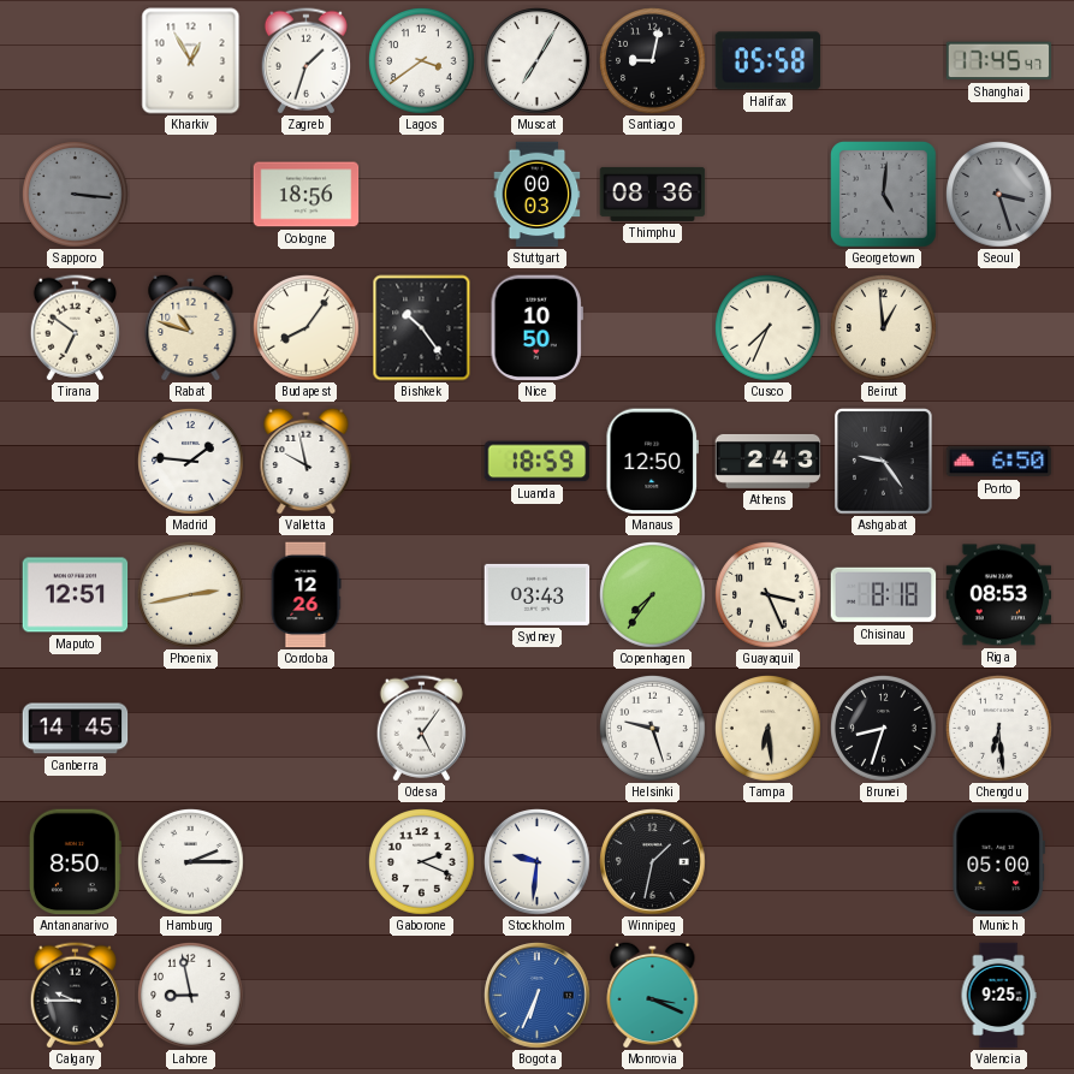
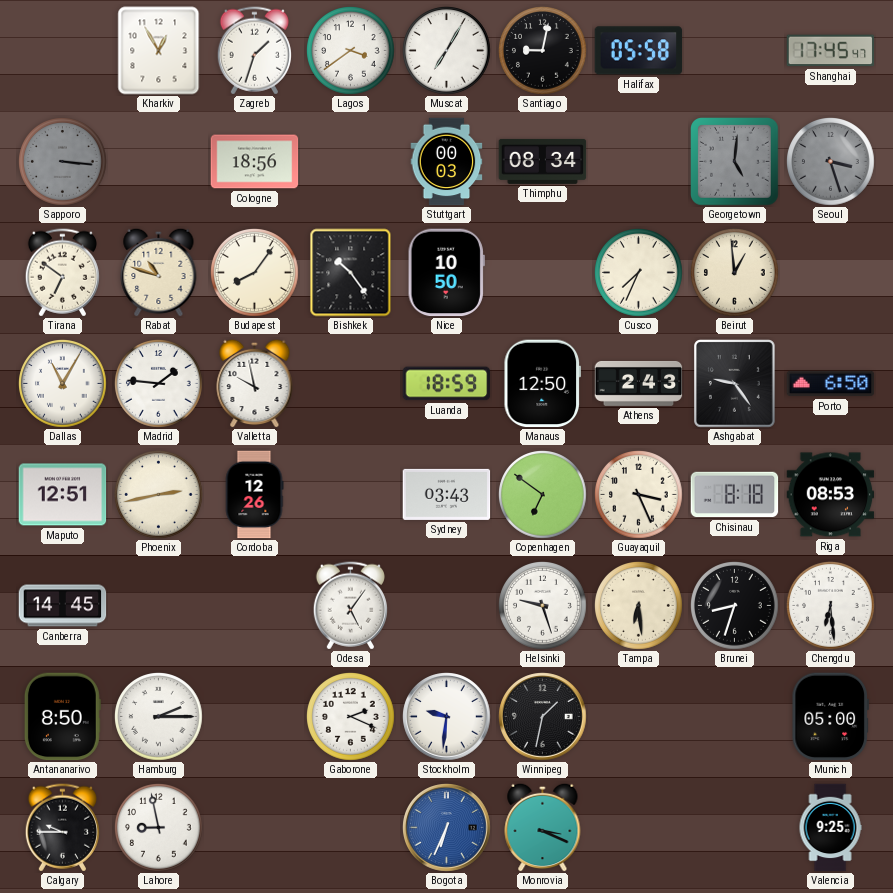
Thimphu: 08:36 -> 08:34 (543, 161)
Dallas: none -> 11:05 (63, 384)
Copenhagen: 7:36 -> 6:51 (543, 495)
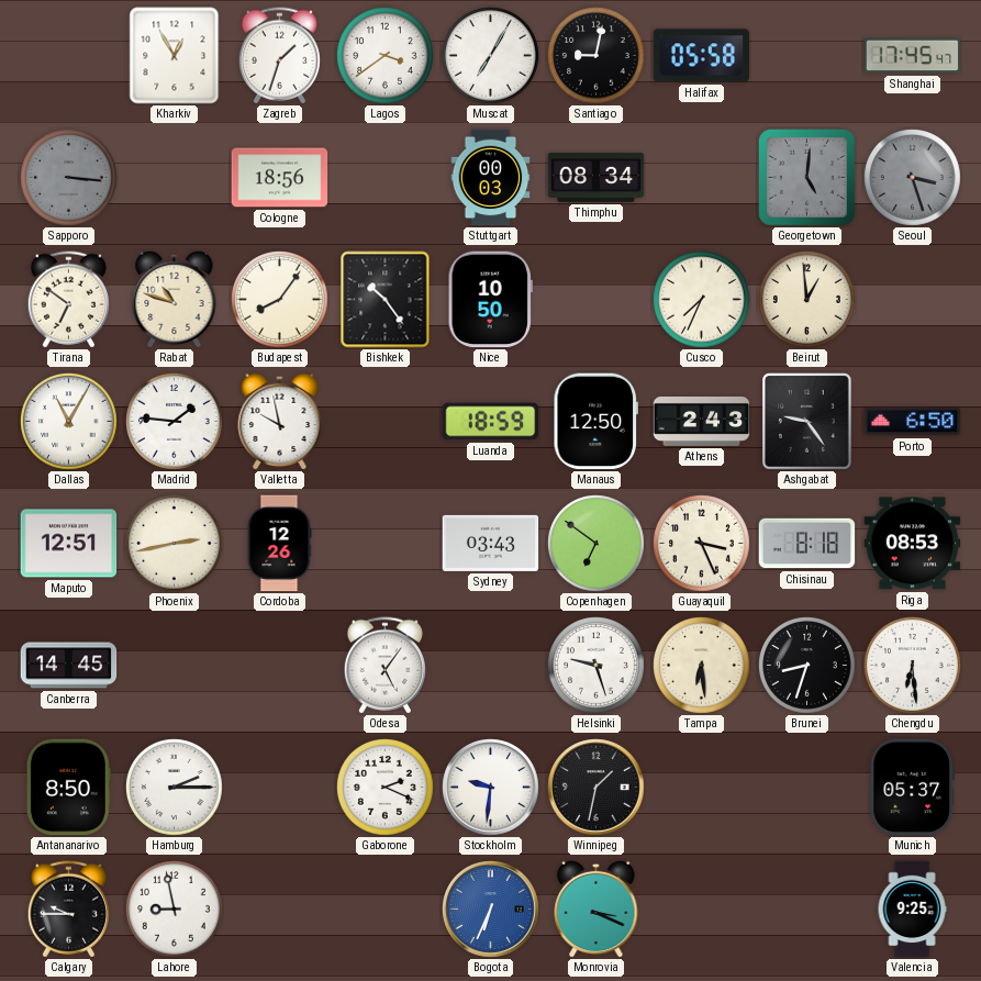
Munich: 05:00 -> 05:37 (912, 788)
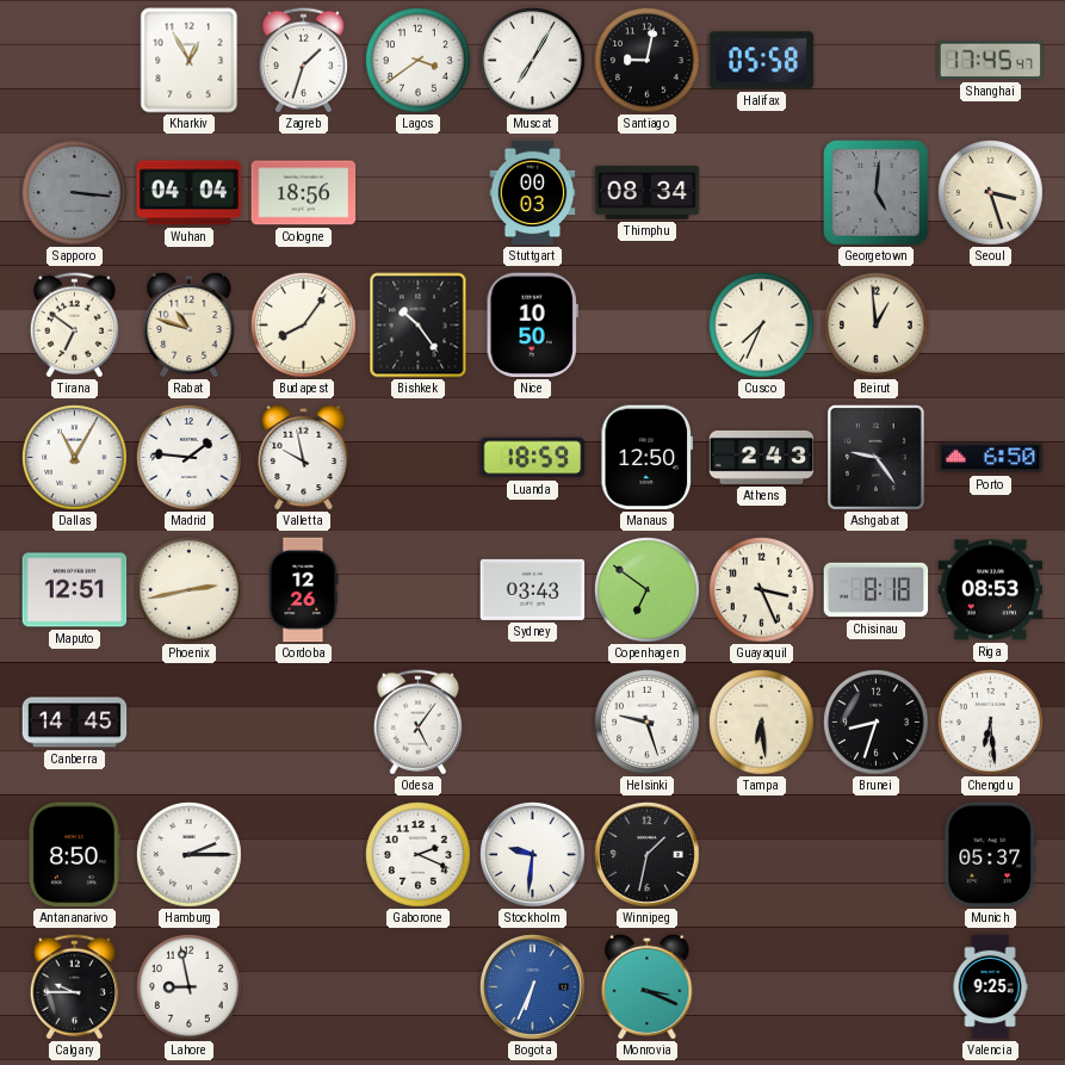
Wuhan: none -> 04:04 (190, 193)
Seoul dial: grey -> cream (991, 193)
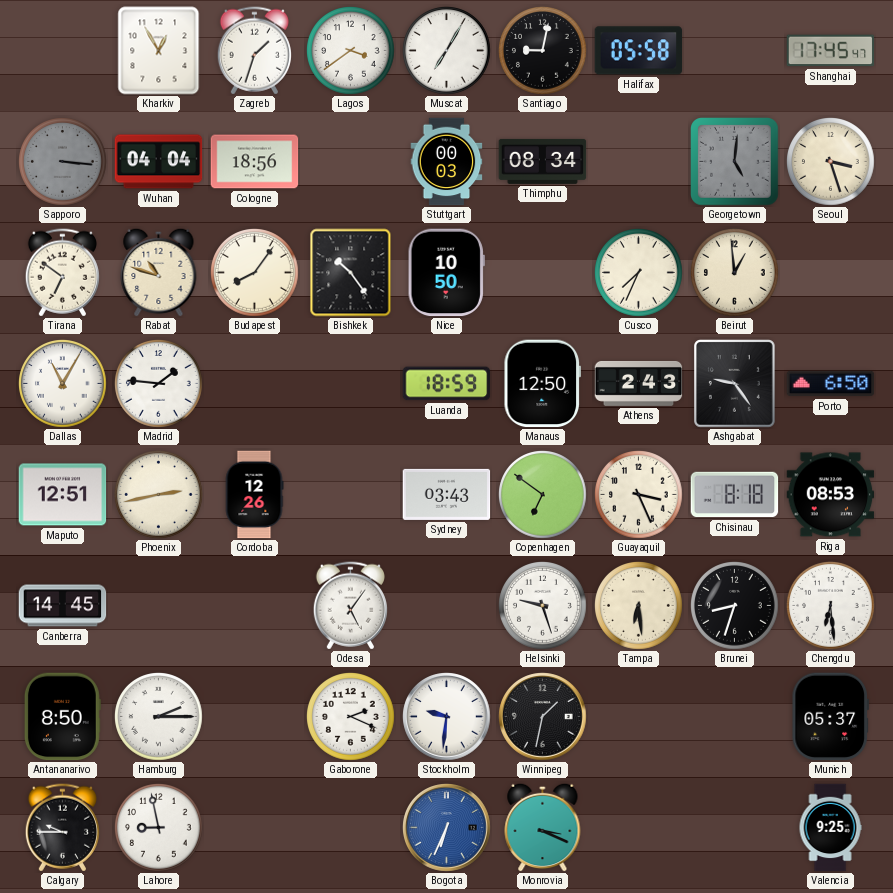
Valletta: 9:58 -> none (304, 457)
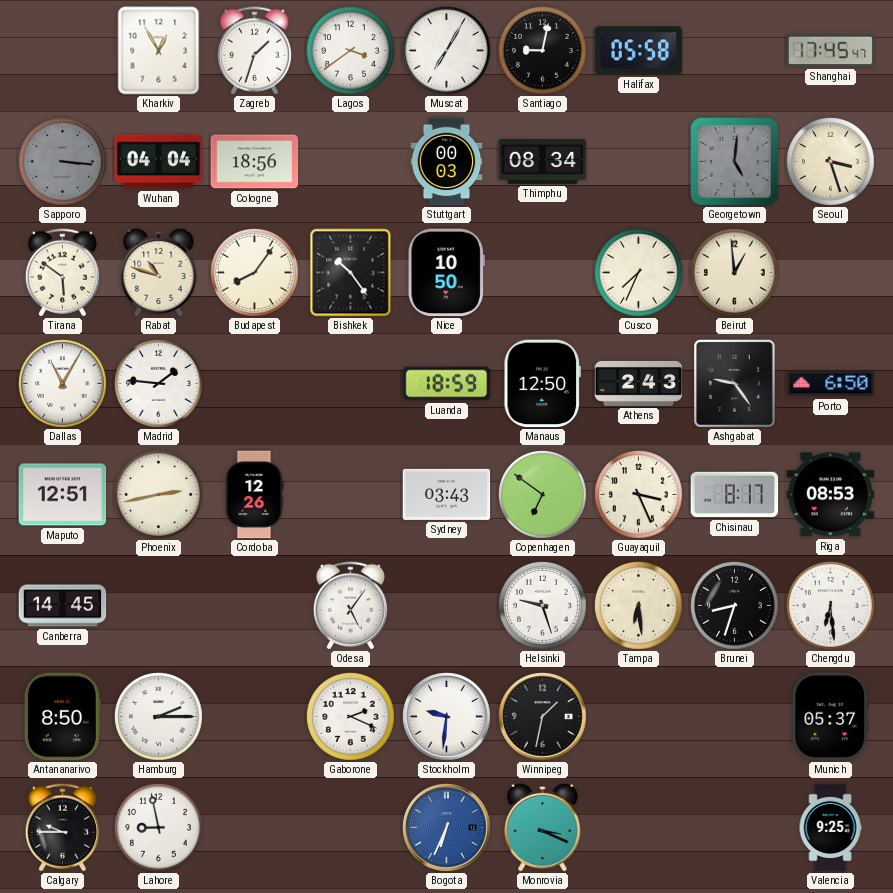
Tirana: 6:51 -> 5:51 (62, 273)
Chisinau: 8:18 -> 8:17 (735, 495)
